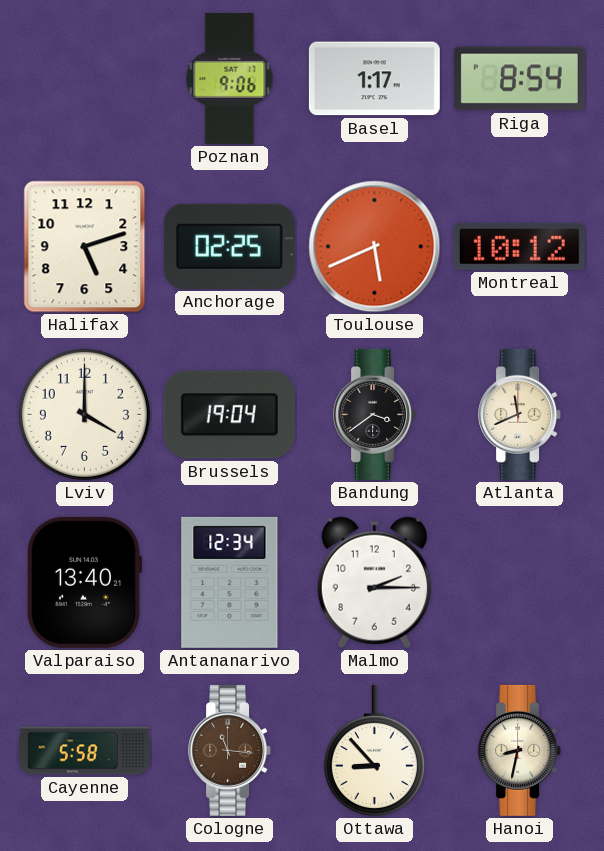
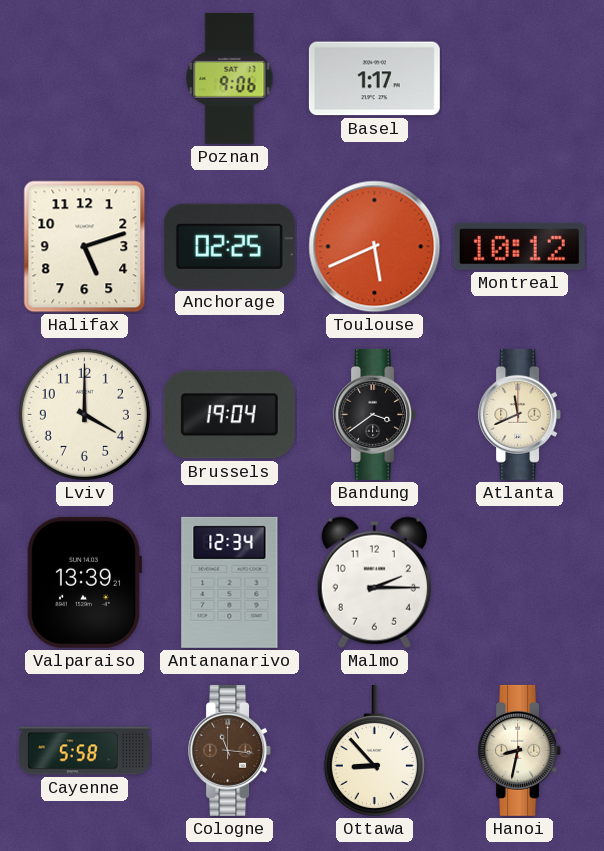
Riga: 8:54 -> none (519, 79)
Valparaiso: 13:40 -> 13:39 (83, 582)
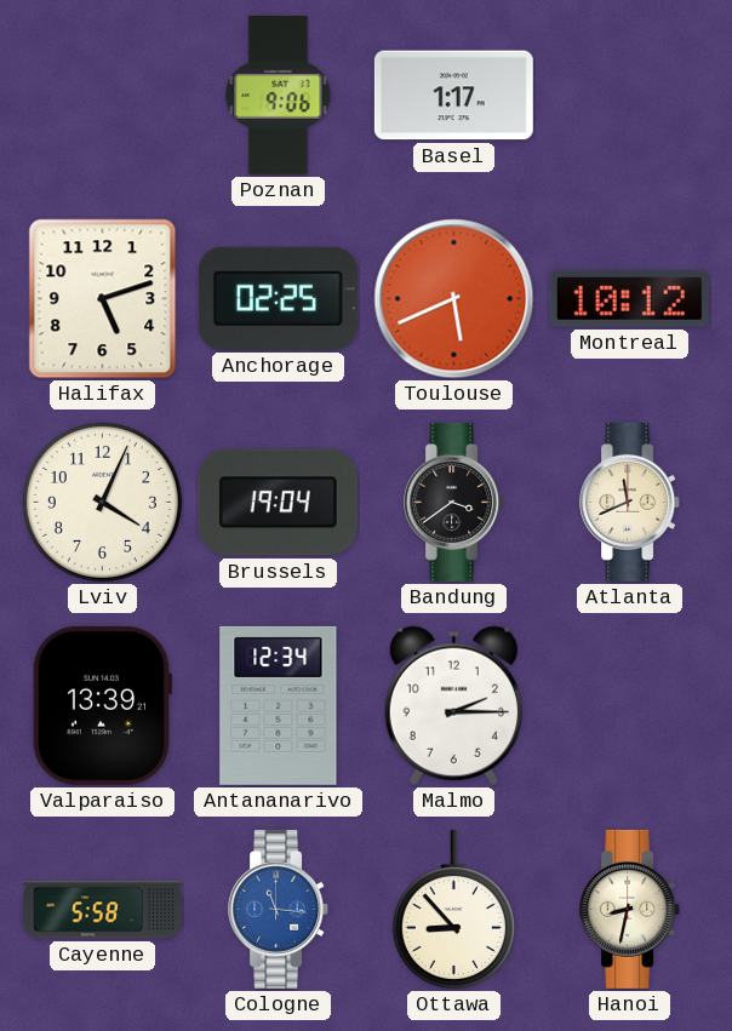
Lviv: 4:00 -> 4:04 (102, 502)
Cologne dial: brown -> blue (279, 909)
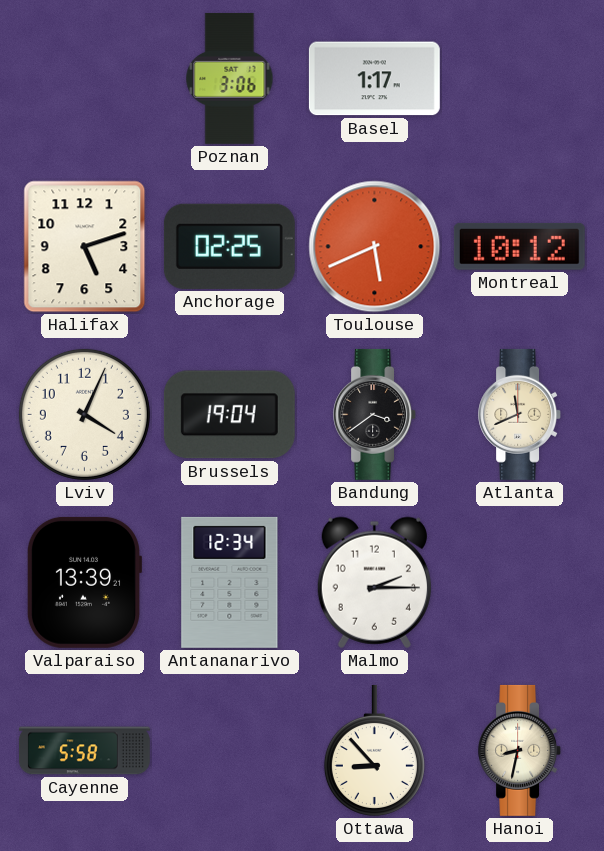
Poznan: 9:06 -> 3:06 (230, 78)
Cologne: 11:16 -> none (279, 909)
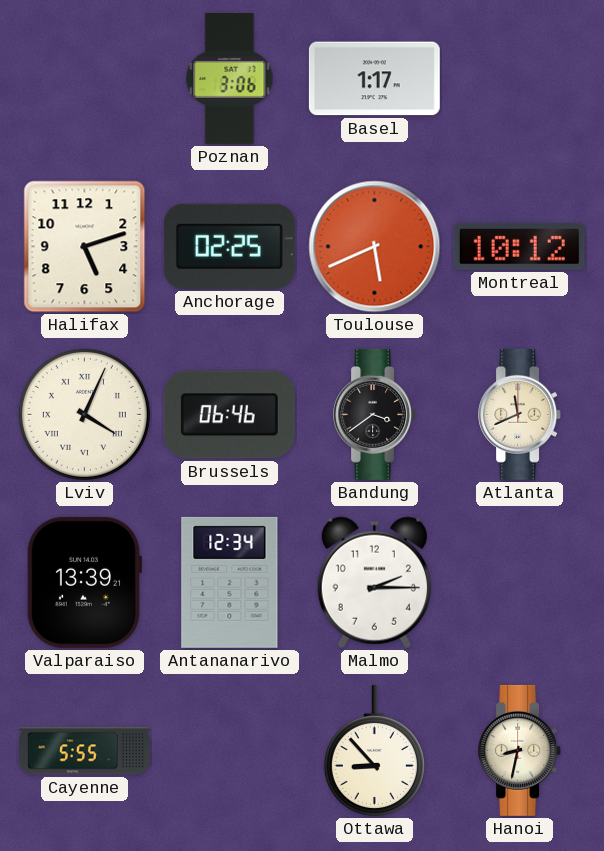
Lviv numerals: Arabic -> Roman (84, 414)
Brussels: 19:04 -> 06:46 (229, 415)
Cayenne: 5:58 -> 5:55 (84, 751)
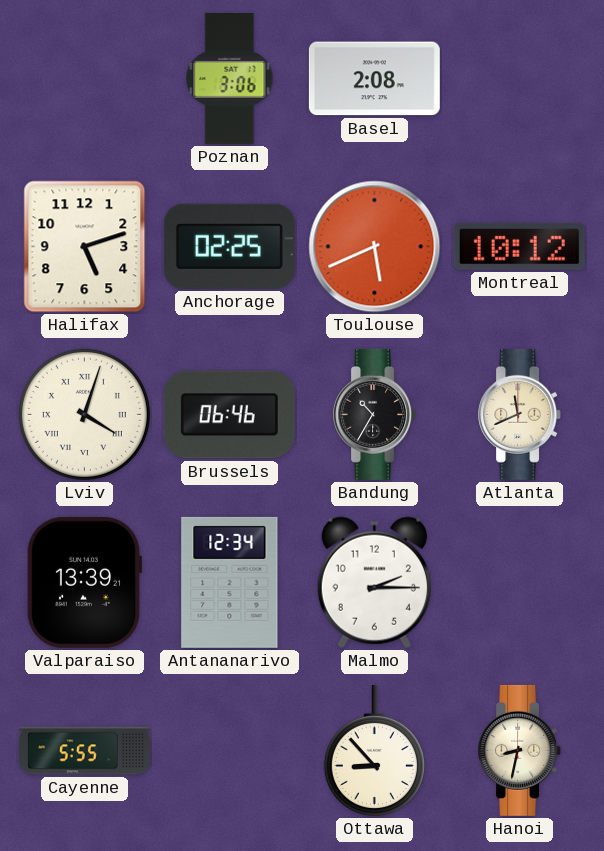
Basel: 1:17 -> 2:08 (374, 79)
Lviv: 4:04 -> 4:03 (84, 414)
Bandung: 3:39 -> 10:35 (375, 414)
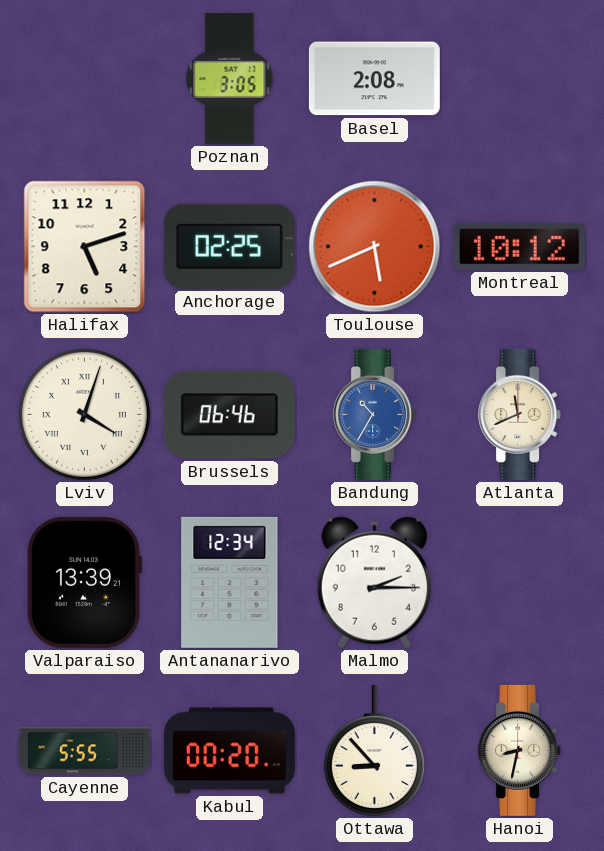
Poznan: 3:06 -> 3:05 (230, 78)
Bandung dial: black -> blue (375, 414)
Kabul: none -> 00:20 (229, 751)
